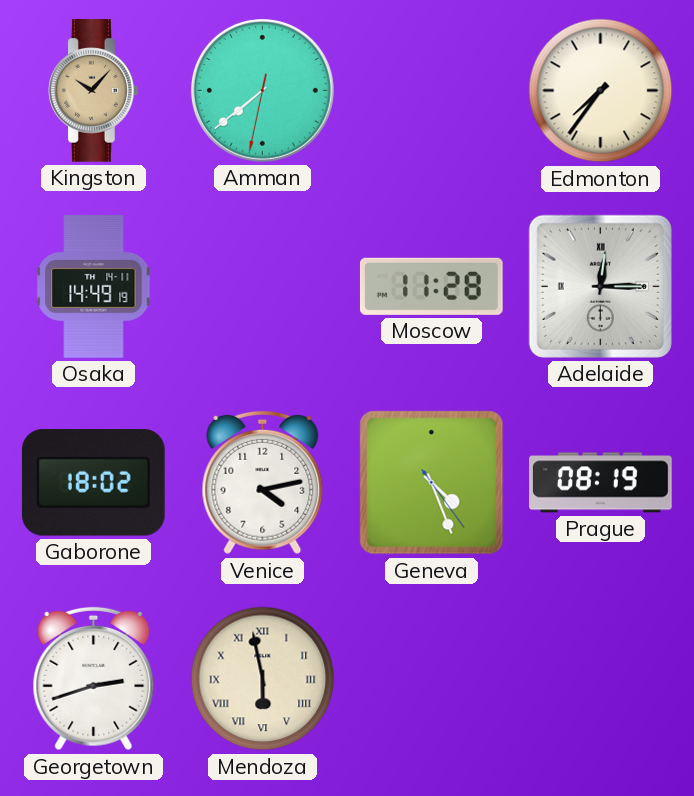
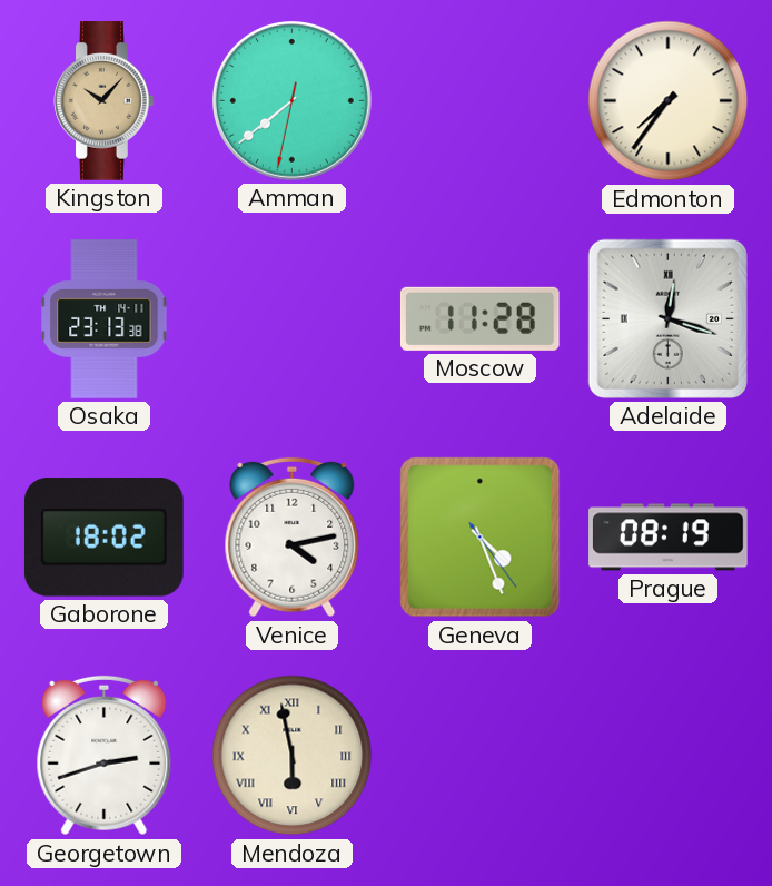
Osaka: 14:49 -> 23:13 (105, 319)
Adelaide: 12:15 -> 12:18 (667, 318)
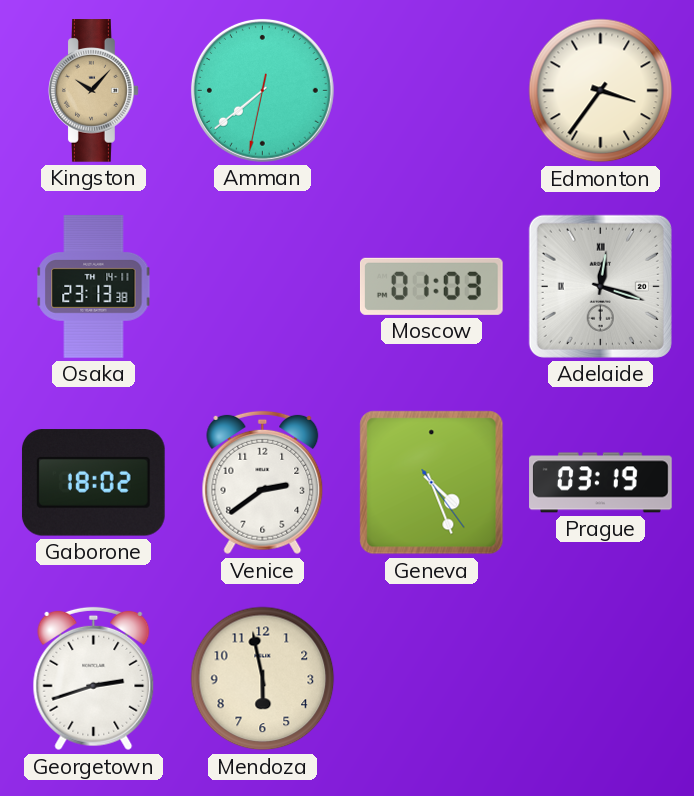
Edmonton: 7:36 -> 3:36 (601, 91)
Moscow: 11:28 -> 01:03 (431, 286)
Venice: 4:13 -> 2:39 (263, 483)
Prague: 08:19 -> 03:19 (601, 483)
Mendoza numerals: Roman -> Arabic (263, 679)
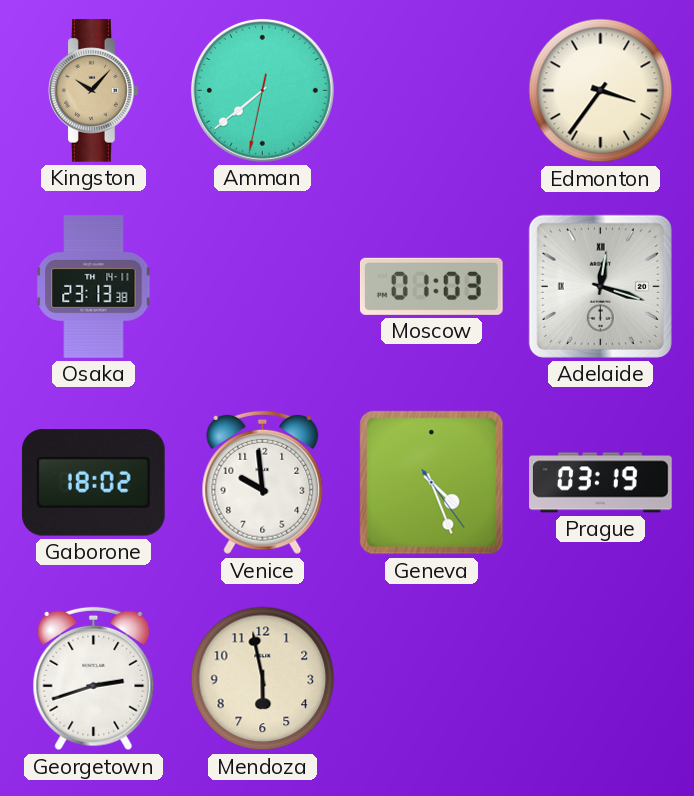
Venice: 2:39 -> 9:59 (263, 483)
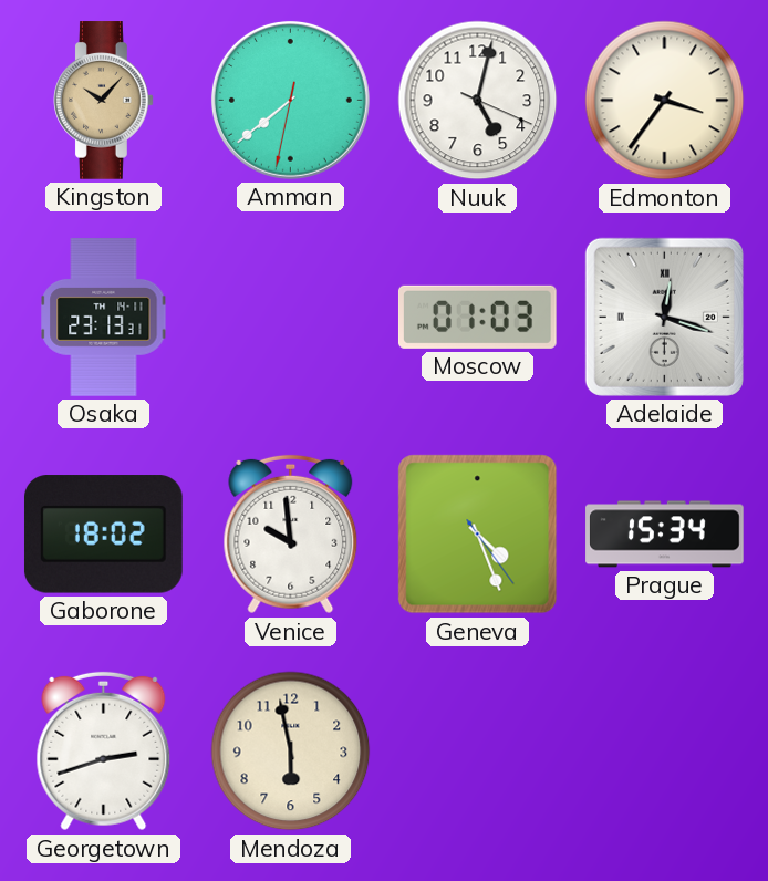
Nuuk: none -> 5:02 (478, 101)
Osaka: 23:13:38 -> 23:13:31 (104, 318)
Prague: 03:19 -> 15:34 (665, 535)
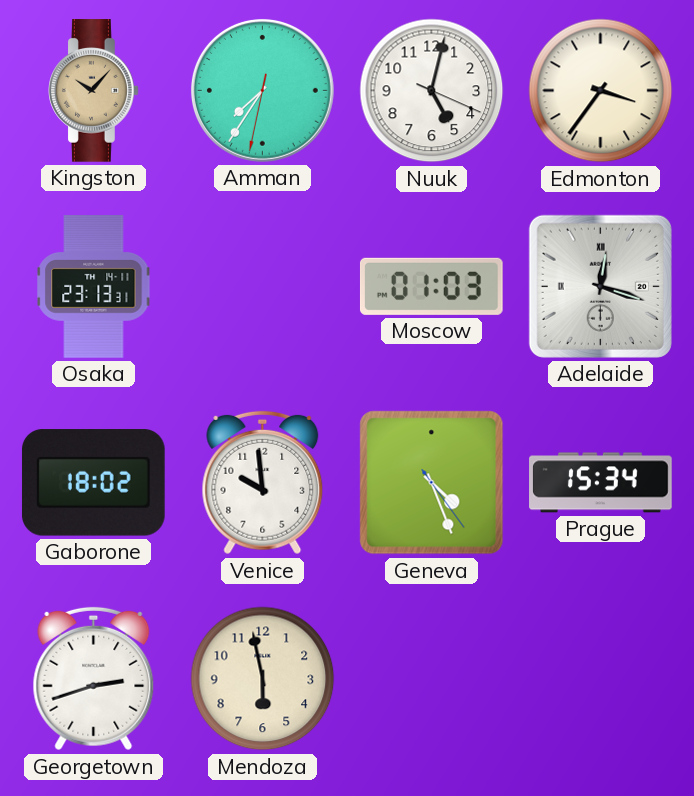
Amman: 7:38 -> 7:35 (262, 90)
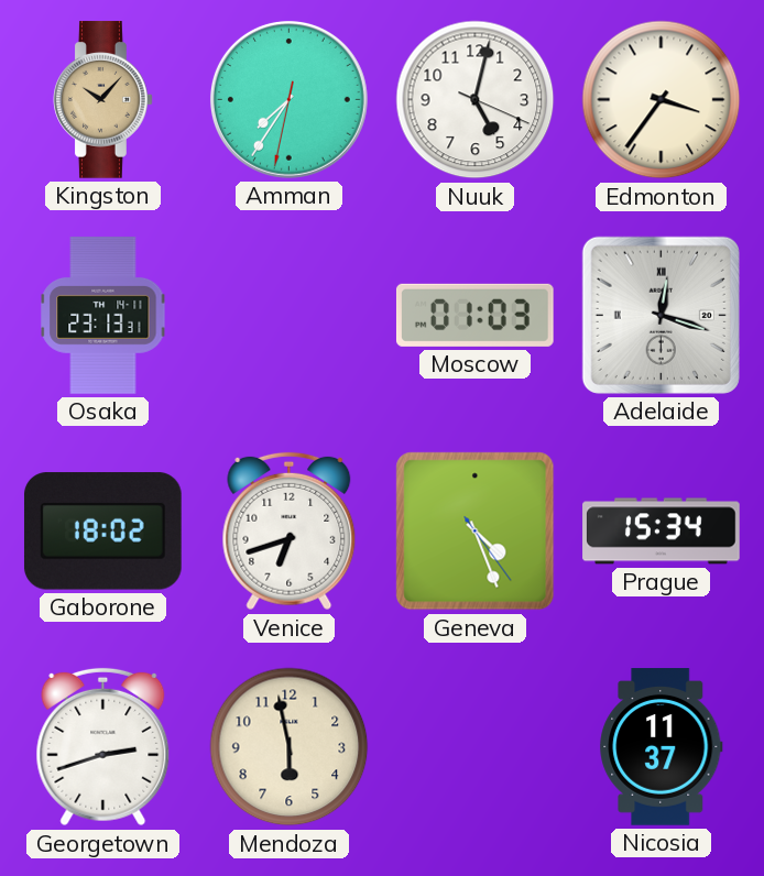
Venice: 9:59 -> 6:42 (290, 532)
Nicosia: none -> 11:37 (662, 747)
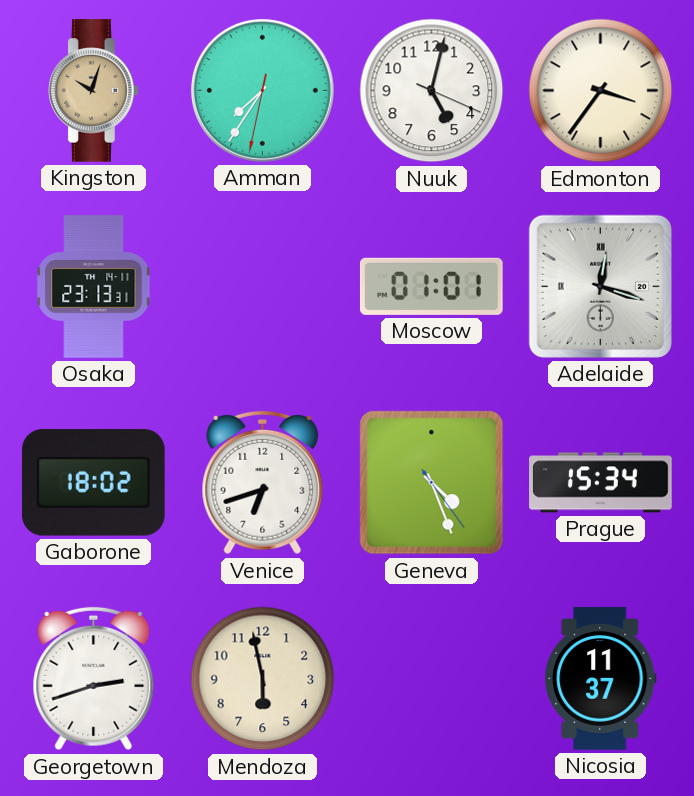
Kingston: 10:07 -> 10:03 (94, 91)
Moscow: 01:03 -> 01:01 (431, 286)
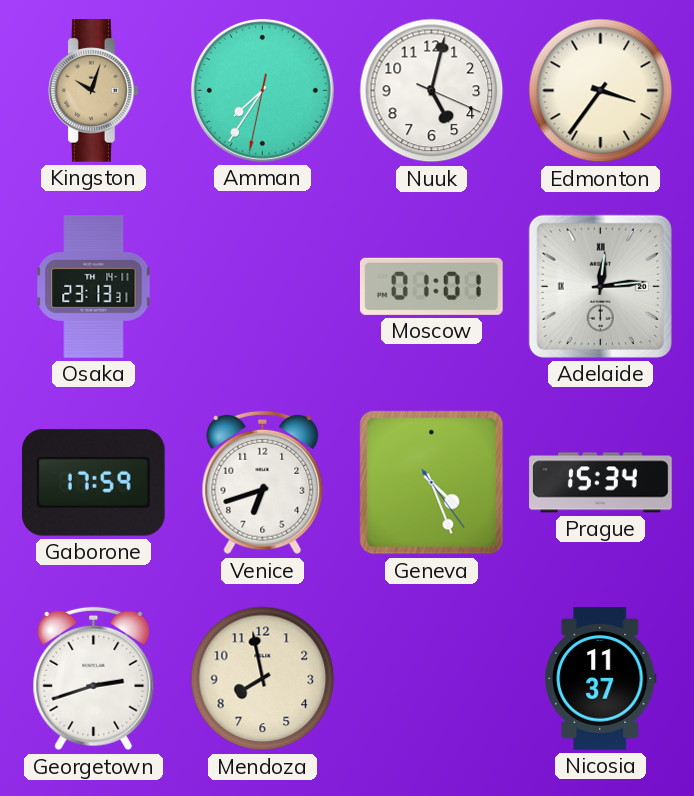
Adelaide: 12:18 -> 12:14 (600, 286)
Gaborone: 18:02 -> 17:59 (93, 483)
Mendoza: 5:58 -> 7:58 (263, 679)
